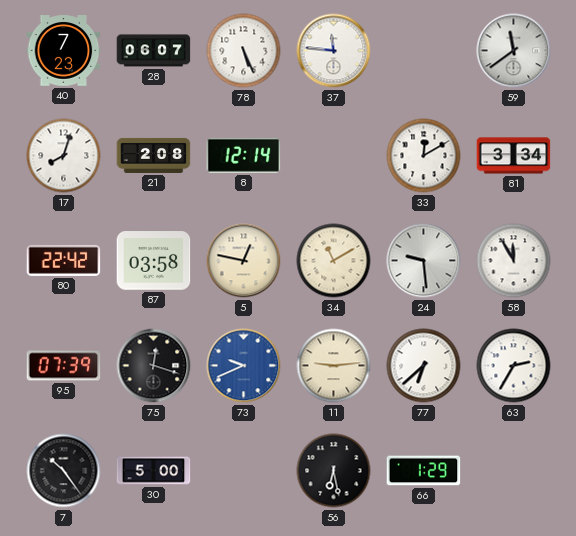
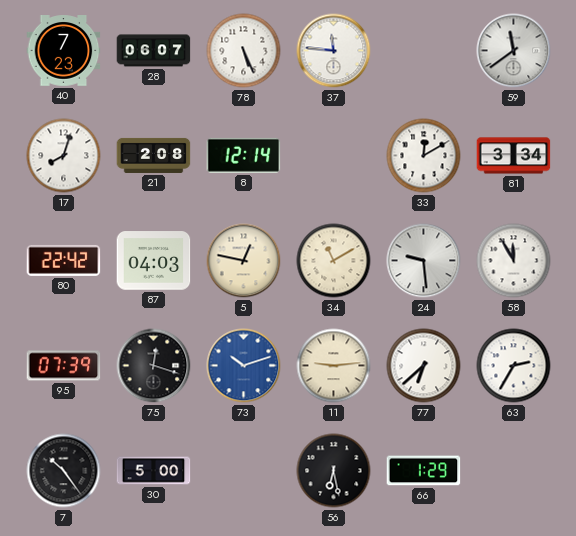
87: 03:58 -> 04:03 (154, 261)
73: 9:41 -> 10:12 (244, 366)
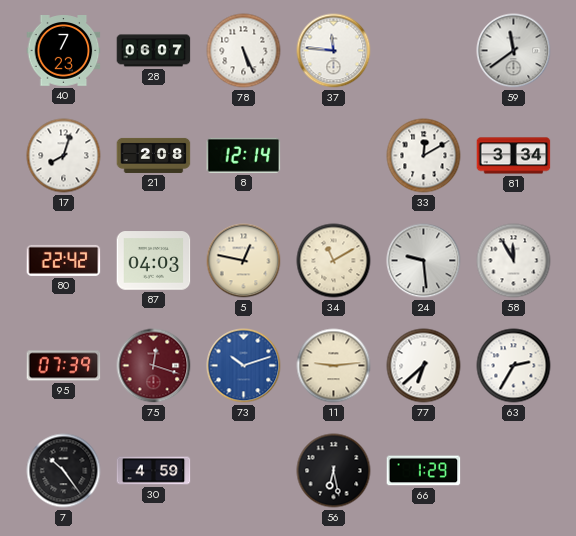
75 dial: black -> burgundy (154, 366)
30: 5:00 -> 4:59 (154, 471)
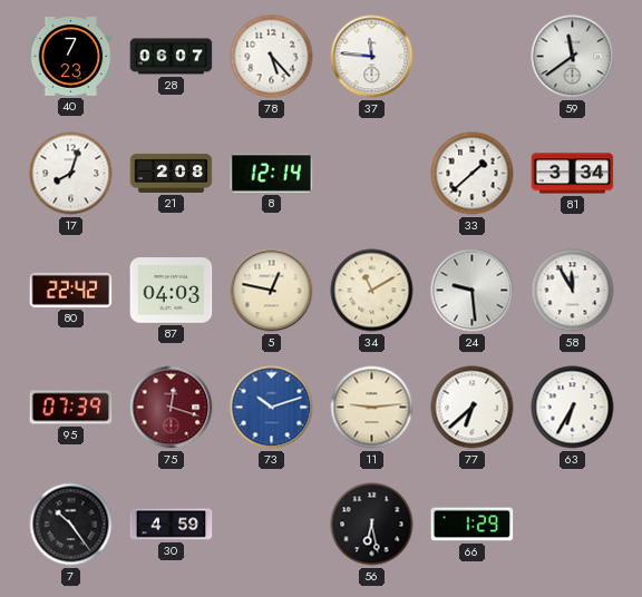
78: 5:26 -> 5:23 (272, 57)
33: 12:10 -> 1:38 (473, 174)
63: 2:35 -> 6:35 (573, 408)
